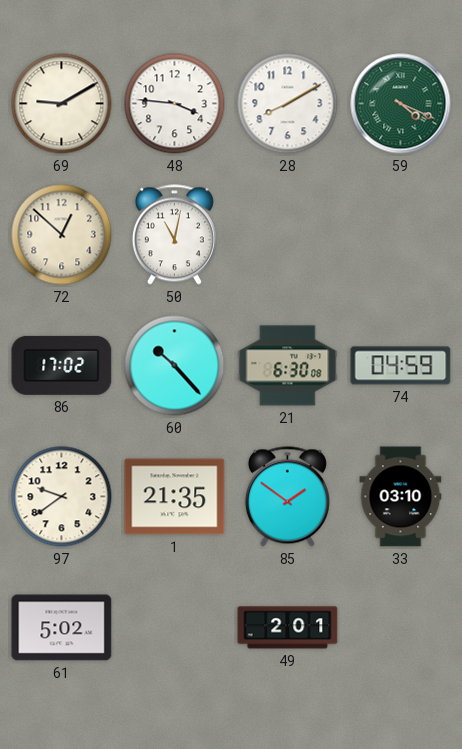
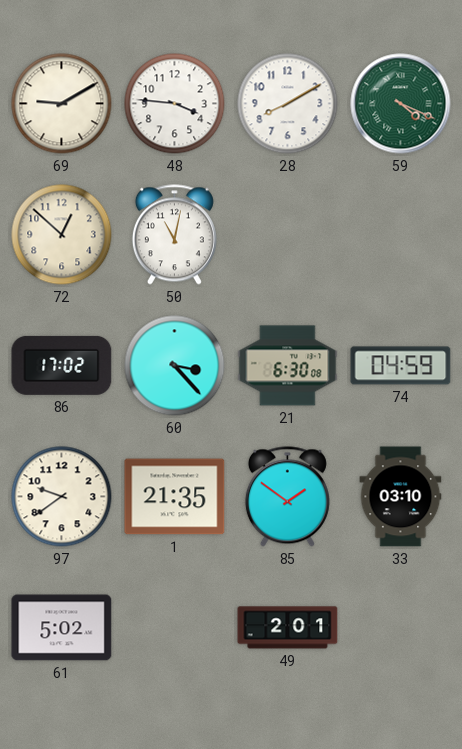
60: 10:23 -> 3:23 (175, 366)
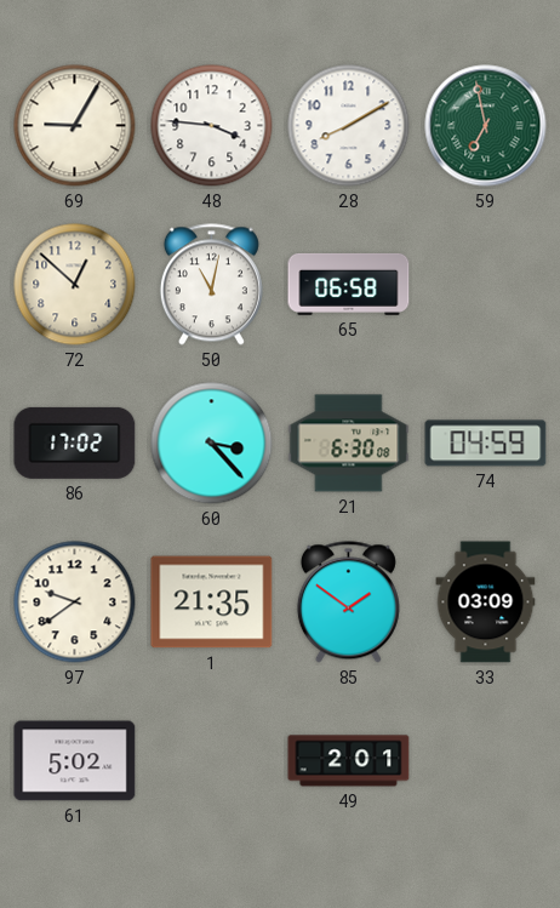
69: 9:10 -> 9:05 (75, 126)
59: 4:19 -> 6:58 (486, 126)
65: none -> 06:58 (349, 284)
33: 03:10 -> 03:09 (486, 603)
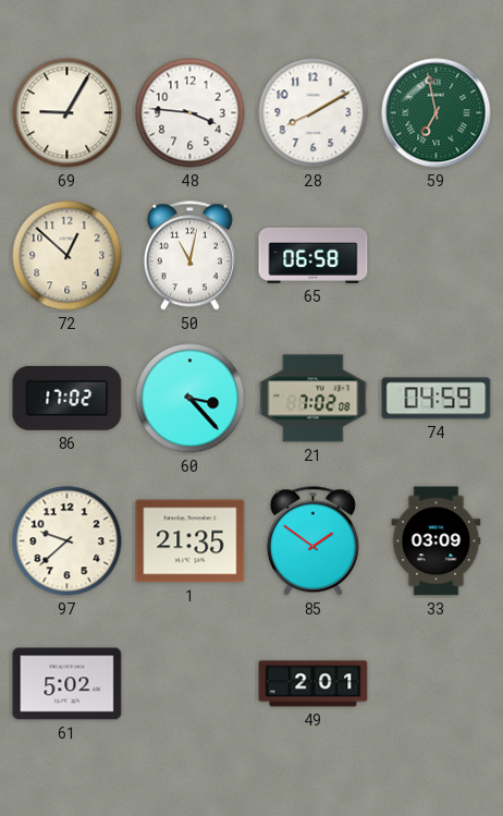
21: 6:30 -> 7:02 (314, 399)
97: 9:39 -> 9:38 (68, 541)
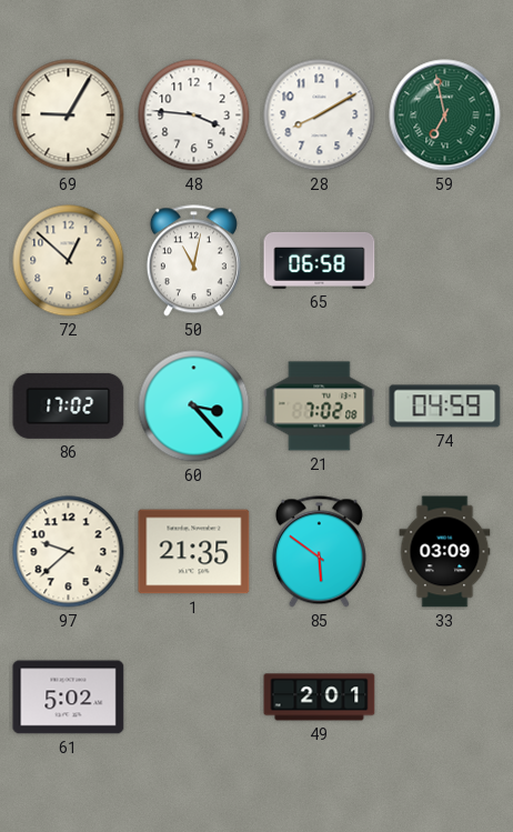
85: 1:51 -> 5:51 (319, 552)
